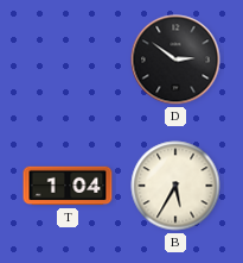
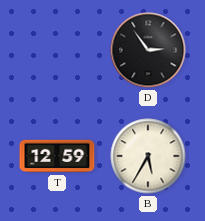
D: 2:51 -> 2:54 (148, 50)
T: 1:04 -> 12:59 (57, 156)
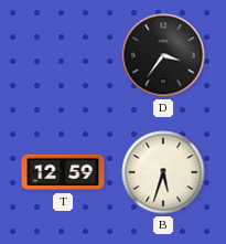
D: 2:54 -> 3:36 (163, 55)
B: 5:35 -> 5:33 (163, 172)
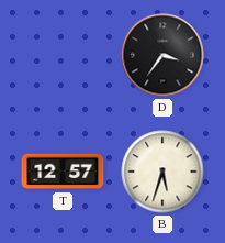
T: 12:59 -> 12:57 (63, 172)
